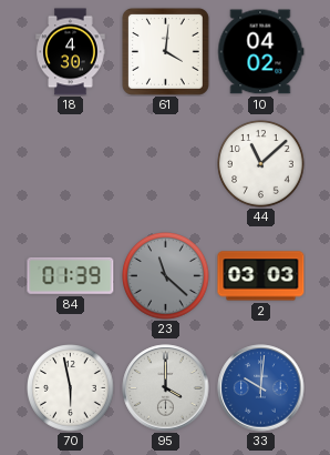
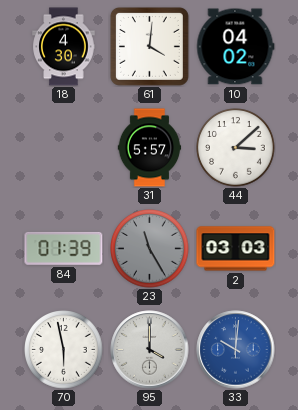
31: none -> 5:57 (150, 148)
44: 11:08 -> 3:08 (236, 148)
23: 11:22 -> 11:25 (150, 249)
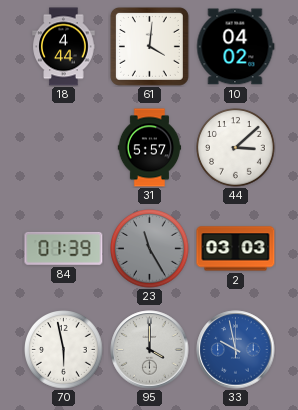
18: 4:30 -> 4:44 (64, 47)
33: 10:01 -> 9:58 (236, 350)
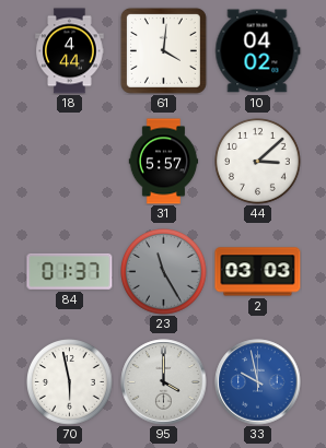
84: 01:39 -> 01:37 (70, 271)
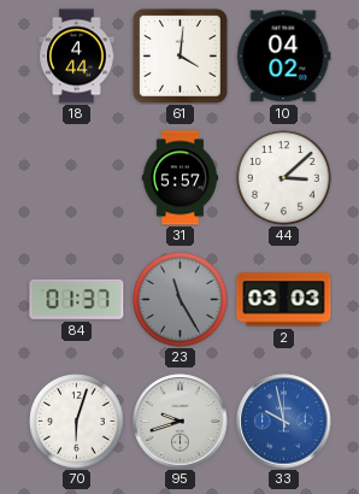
70: 5:58 -> 6:03 (77, 422)
95: 4:00 -> 9:42 (181, 422)
